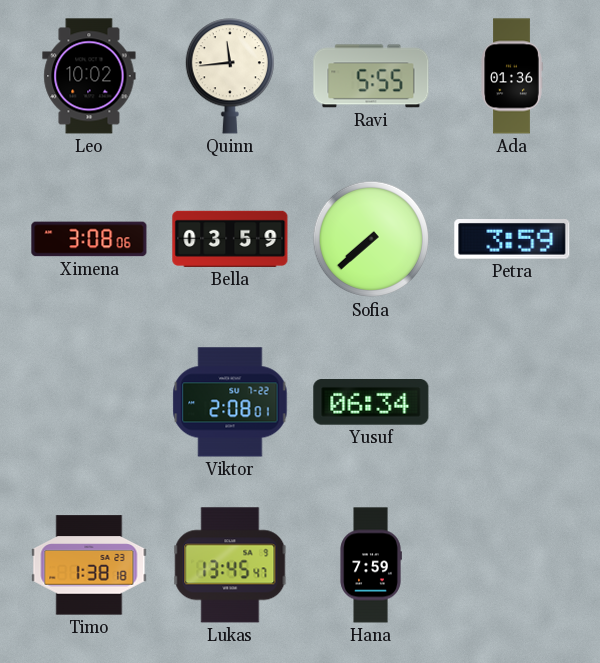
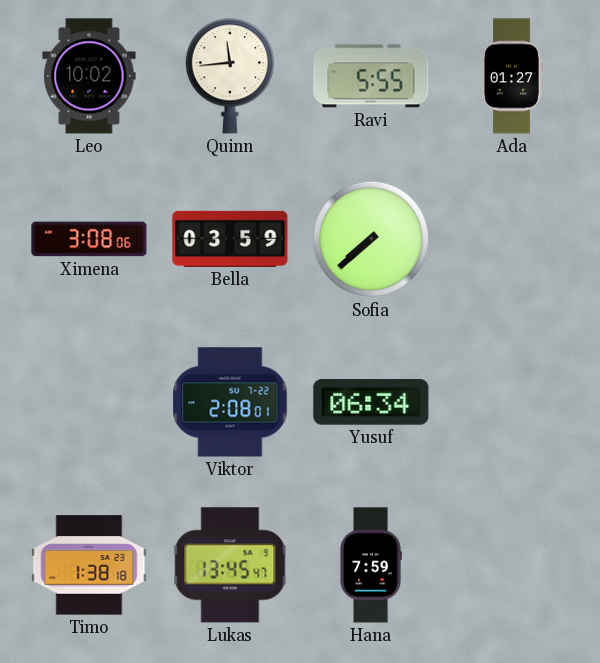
Ada: 01:36 -> 01:27 (512, 76)
Petra: 3:59 -> none (512, 240)
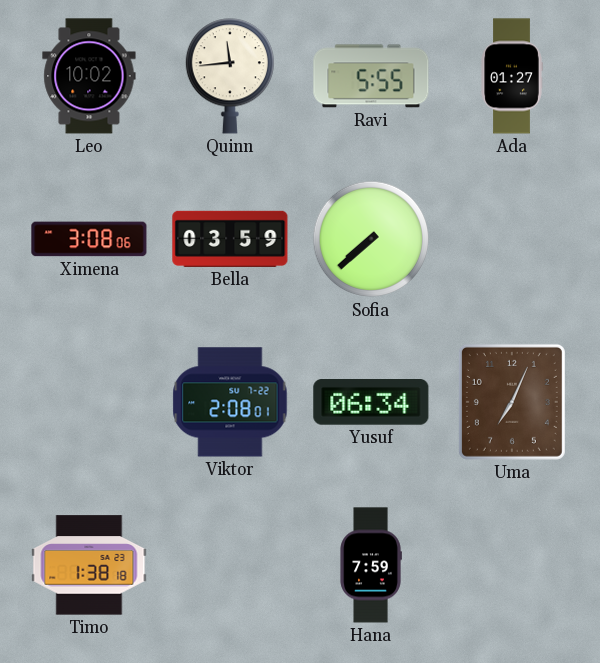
Uma: none -> 7:04 (512, 402)
Lukas: 13:45 -> none (230, 565)
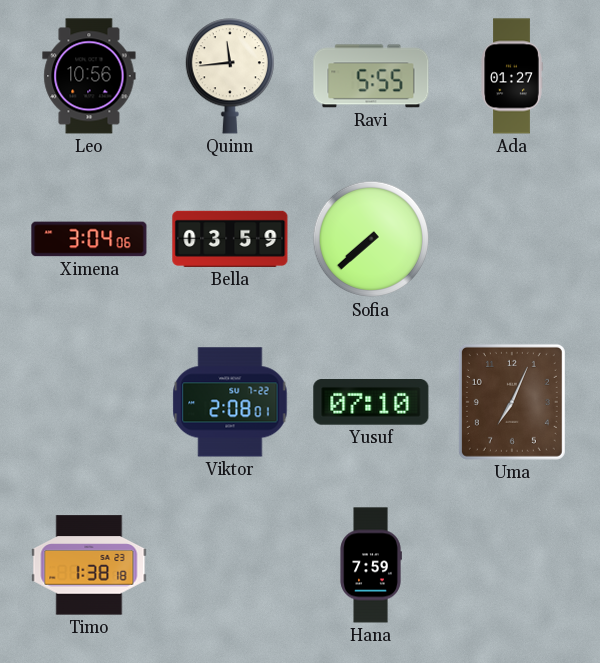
Leo: 10:02 -> 10:56 (89, 76)
Ximena: 3:08 -> 3:04 (89, 239)
Yusuf: 06:34 -> 07:10 (371, 403)
